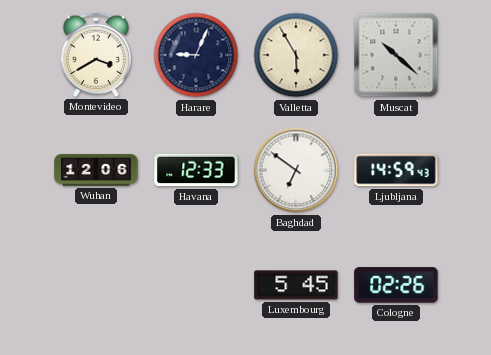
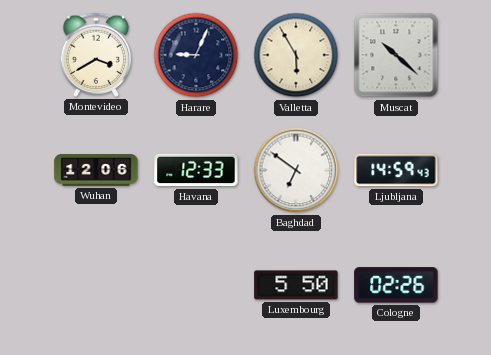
Luxembourg: 5:45 -> 5:50 (296, 285)
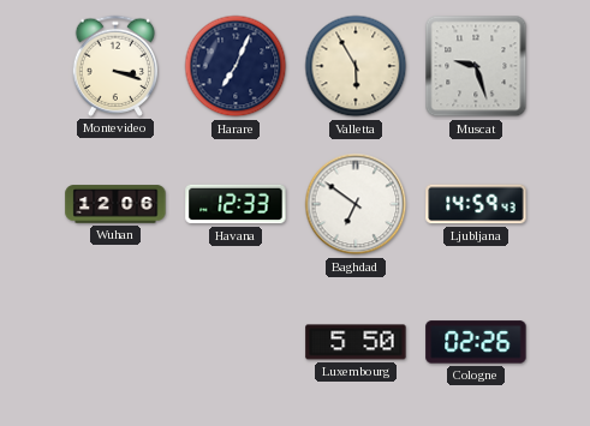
Montevideo: 3:40 -> 3:18 (114, 66)
Harare: 9:04 -> 7:04 (236, 66)
Muscat: 10:22 -> 9:27 (476, 66)
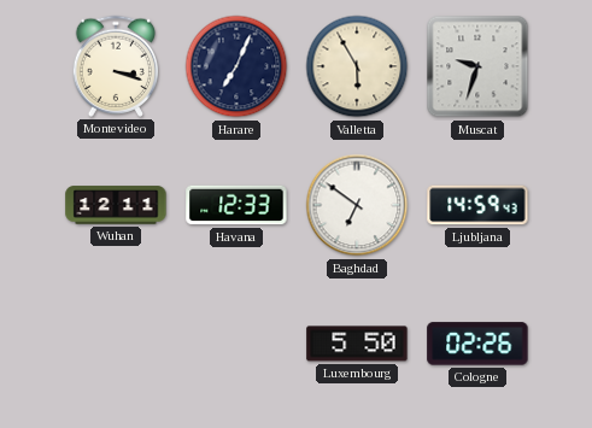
Muscat: 9:27 -> 9:33 (477, 66)
Wuhan: 12:06 -> 12:11 (116, 205)
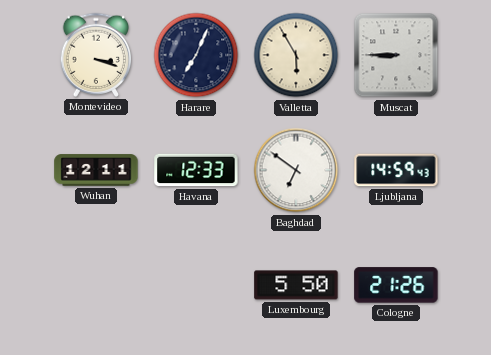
Muscat: 9:33 -> 8:45 (396, 55)
Cologne: 02:26 -> 21:26 (396, 285)
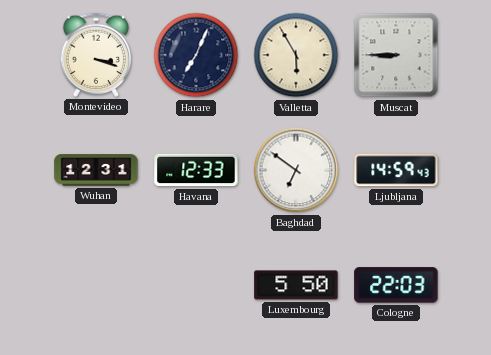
Wuhan: 12:11 -> 12:31 (96, 170)
Cologne: 21:26 -> 22:03 (396, 285)
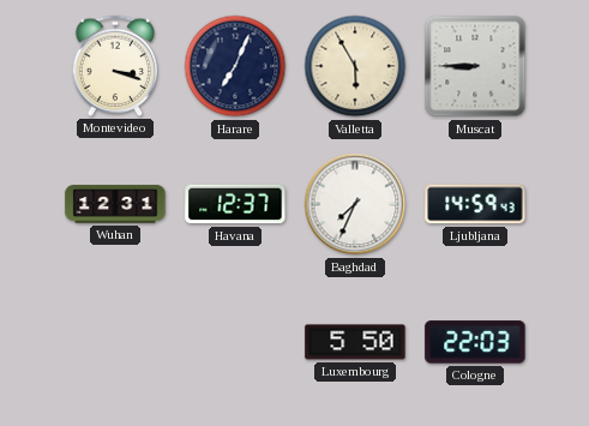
Havana: 12:33 -> 12:37 (235, 204)
Baghdad: 6:51 -> 7:34 (355, 204)
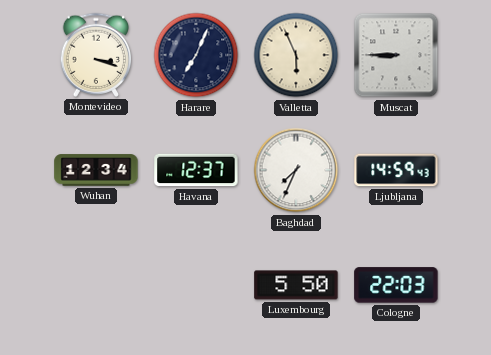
Valletta: 5:55 -> 5:56 (296, 55)
Wuhan: 12:31 -> 12:34 (96, 170)
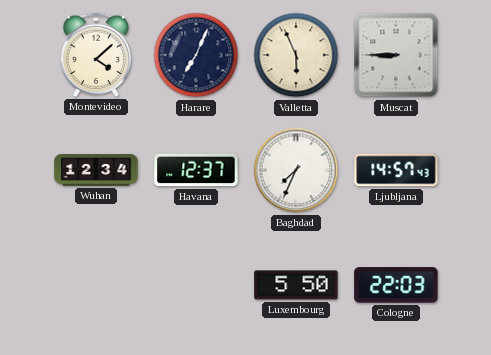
Montevideo: 3:18 -> 4:08 (95, 55)
Ljubljana: 14:59 -> 14:57 (396, 170)
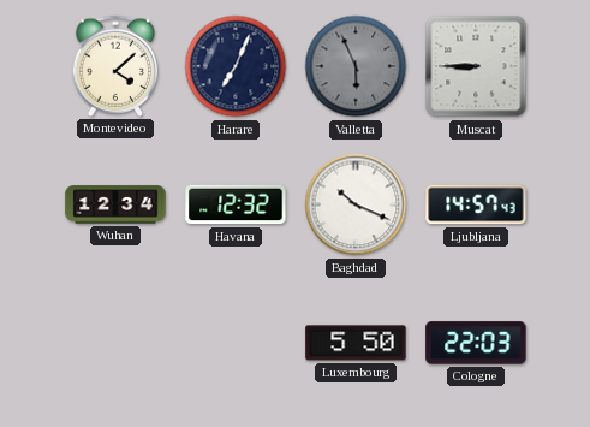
Valletta dial: cream -> grey (356, 66)
Havana: 12:37 -> 12:32 (236, 204)
Baghdad: 7:34 -> 10:19 (356, 204)
